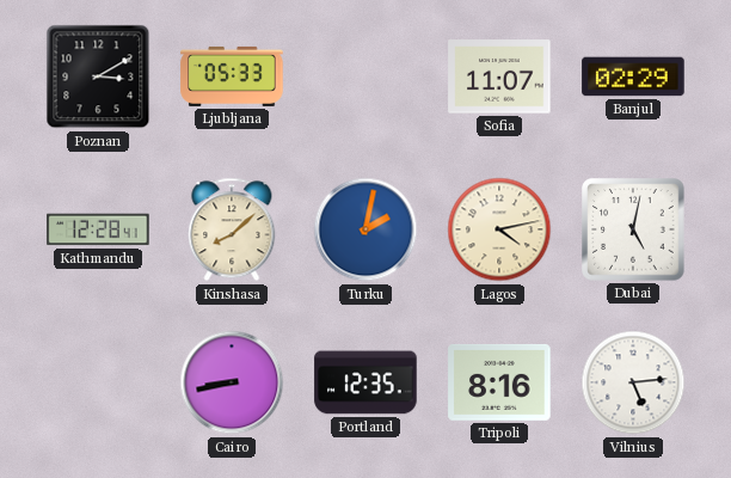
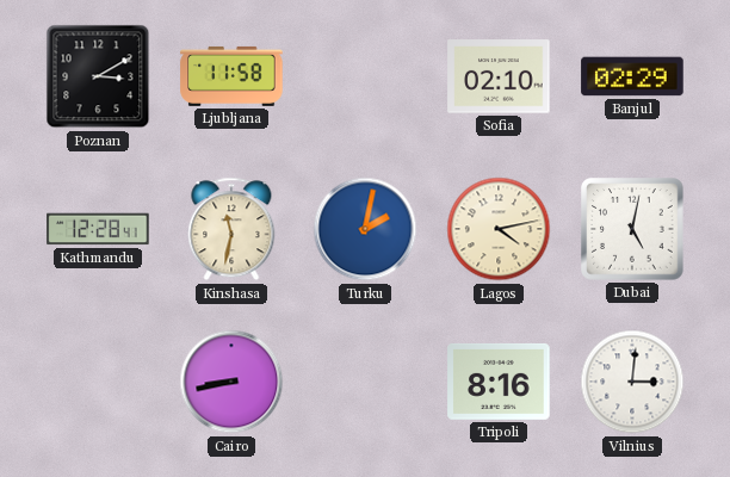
Ljubljana: 05:33 -> 11:58 (231, 76)
Sofia: 11:07 -> 02:10 (499, 76)
Kinshasa: 8:08 -> 11:32 (231, 229)
Portland: 12:35 -> none (365, 382)
Vilnius: 5:14 -> 3:01 (632, 382)
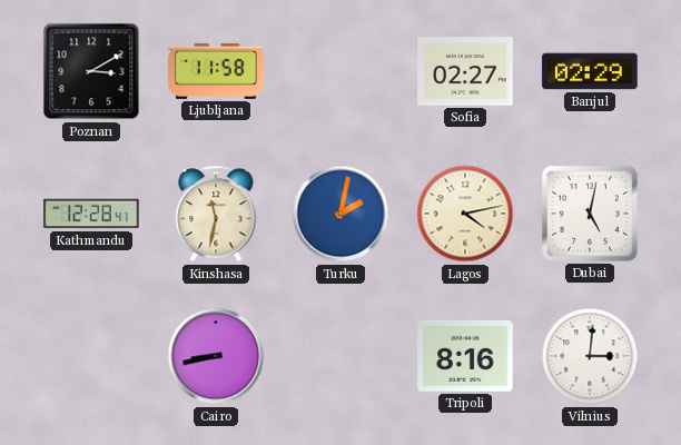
Sofia: 02:10 -> 02:27 (465, 71)
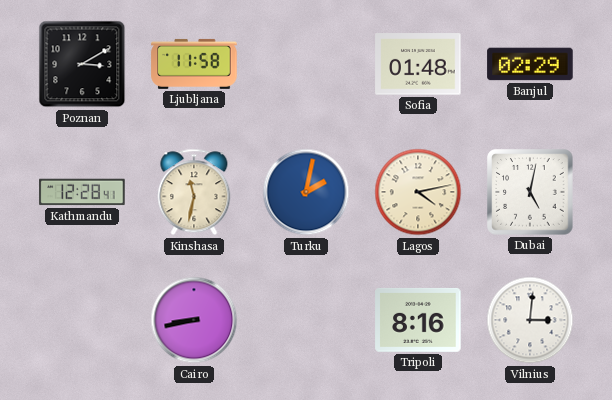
Sofia: 02:27 -> 01:48 (418, 64)
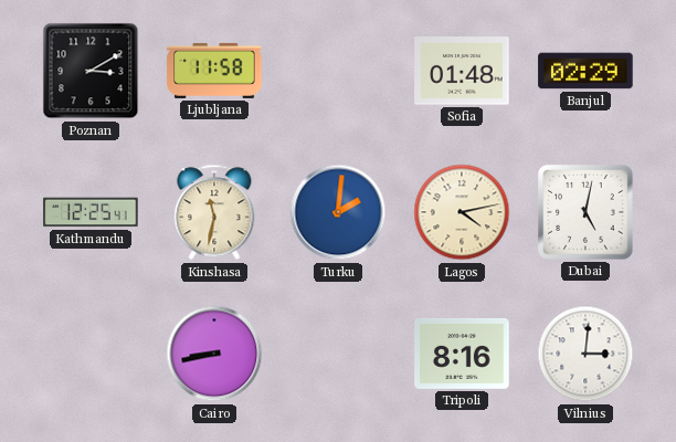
Kathmandu: 12:28 -> 12:25 (91, 212)
Turku: 2:02 -> 2:01 (338, 212)
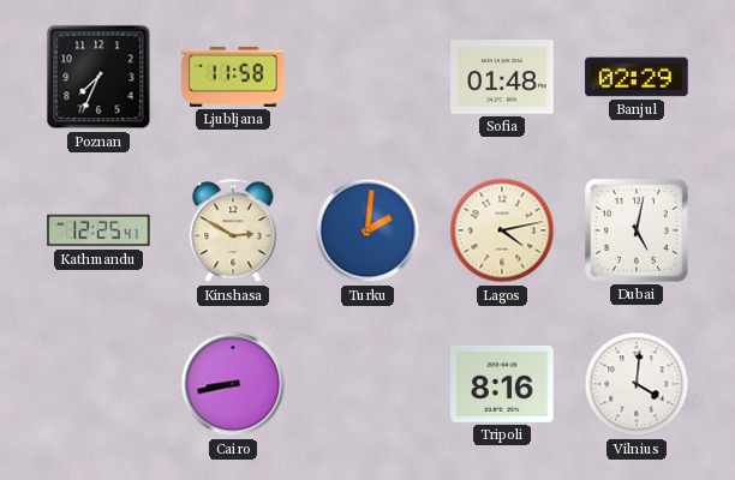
Poznan: 3:10 -> 7:34 (98, 77)
Kinshasa: 11:32 -> 2:50 (233, 230)
Vilnius: 3:01 -> 4:01 (637, 384)
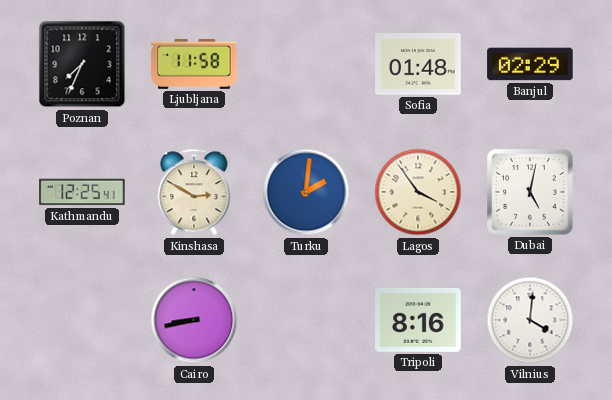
Lagos: 4:13 -> 3:54 (418, 192)
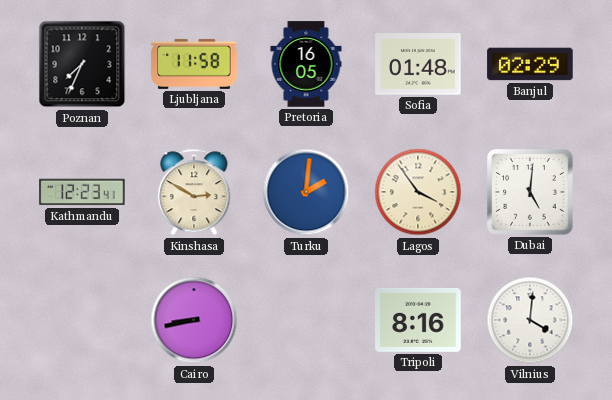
Pretoria: none -> 16:05 (306, 64)
Kathmandu: 12:25 -> 12:23 (82, 192)
Dubai: 5:02 -> 5:01 (530, 192)
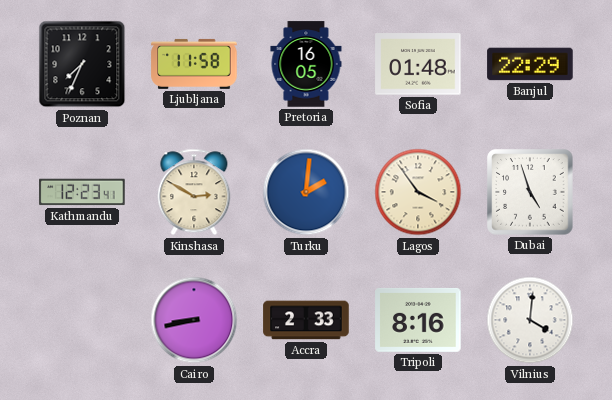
Banjul: 02:29 -> 22:29 (530, 64)
Dubai: 5:01 -> 4:57 (530, 192)
Accra: none -> 2:33 (306, 320)
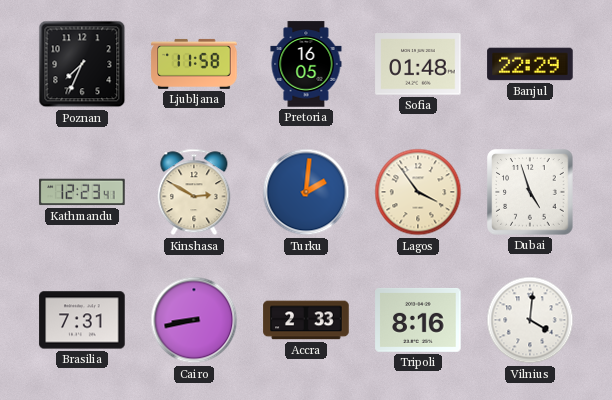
Brasilia: none -> 7:31 (82, 320)
